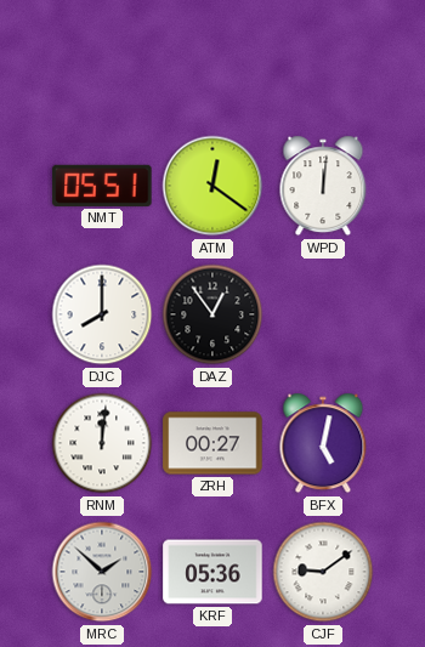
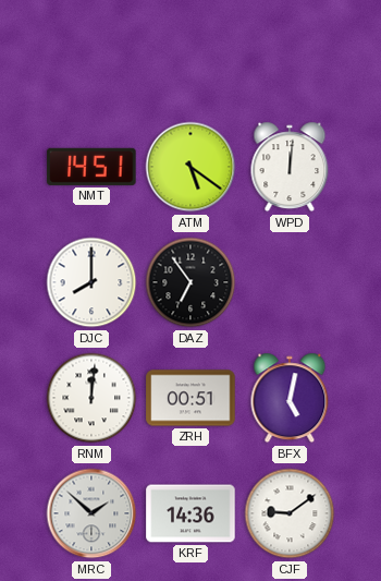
NMT: 05:51 -> 14:51 (91, 167)
ATM: 12:21 -> 5:21 (190, 167)
DAZ: 12:54 -> 6:54 (190, 282)
ZRH: 00:27 -> 00:51 (190, 398)
KRF: 05:36 -> 14:36 (190, 513)
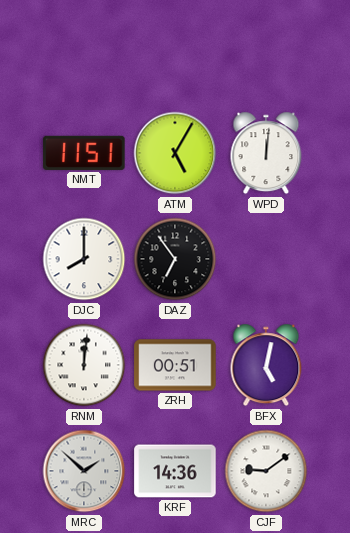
NMT: 14:51 -> 11:51 (84, 153)
ATM: 5:21 -> 5:05 (175, 153)
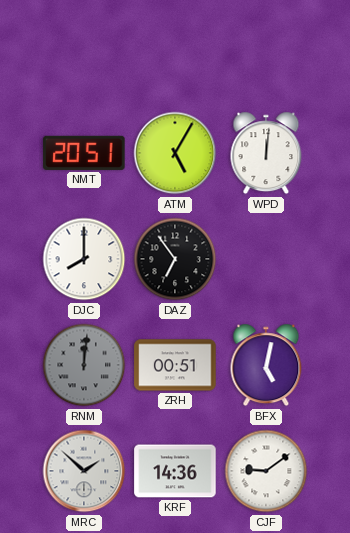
NMT: 11:51 -> 20:51 (84, 153)
RNM dial: white -> grey (84, 365)
